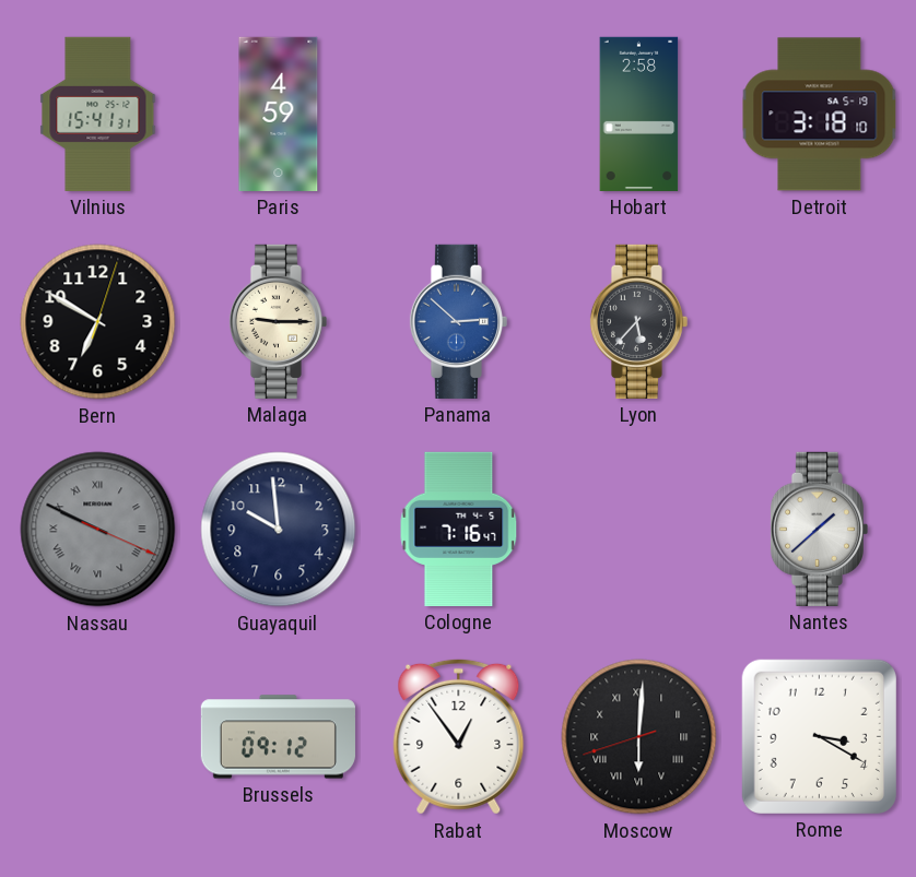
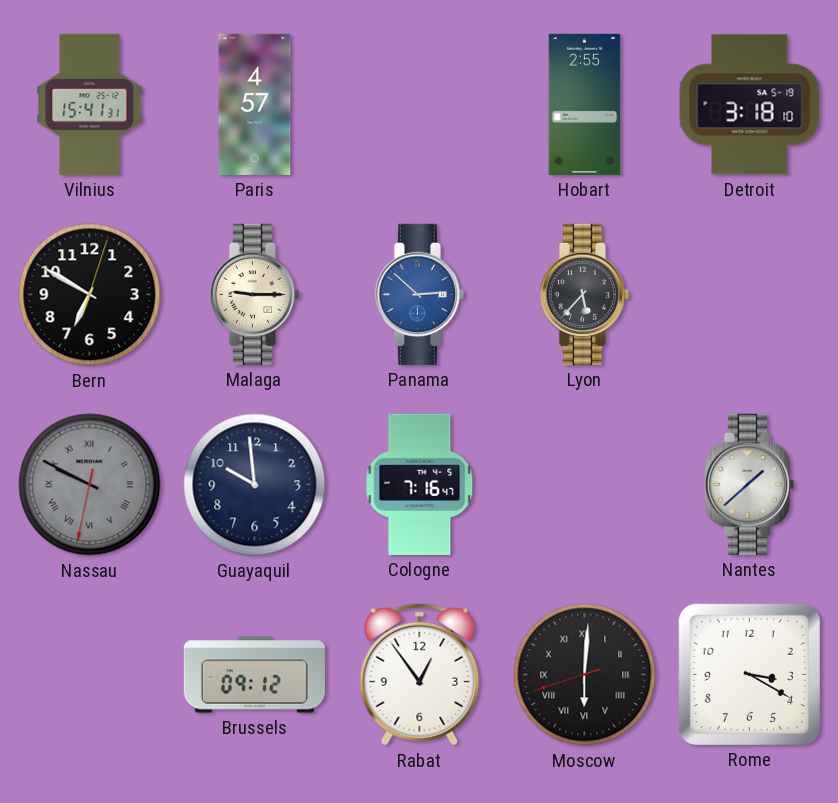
Paris: 4:59 -> 4:57 (255, 104)
Hobart: 2:58 -> 2:55 (585, 104)
Nassau: 9:49:19 -> 9:49:32 (90, 485)
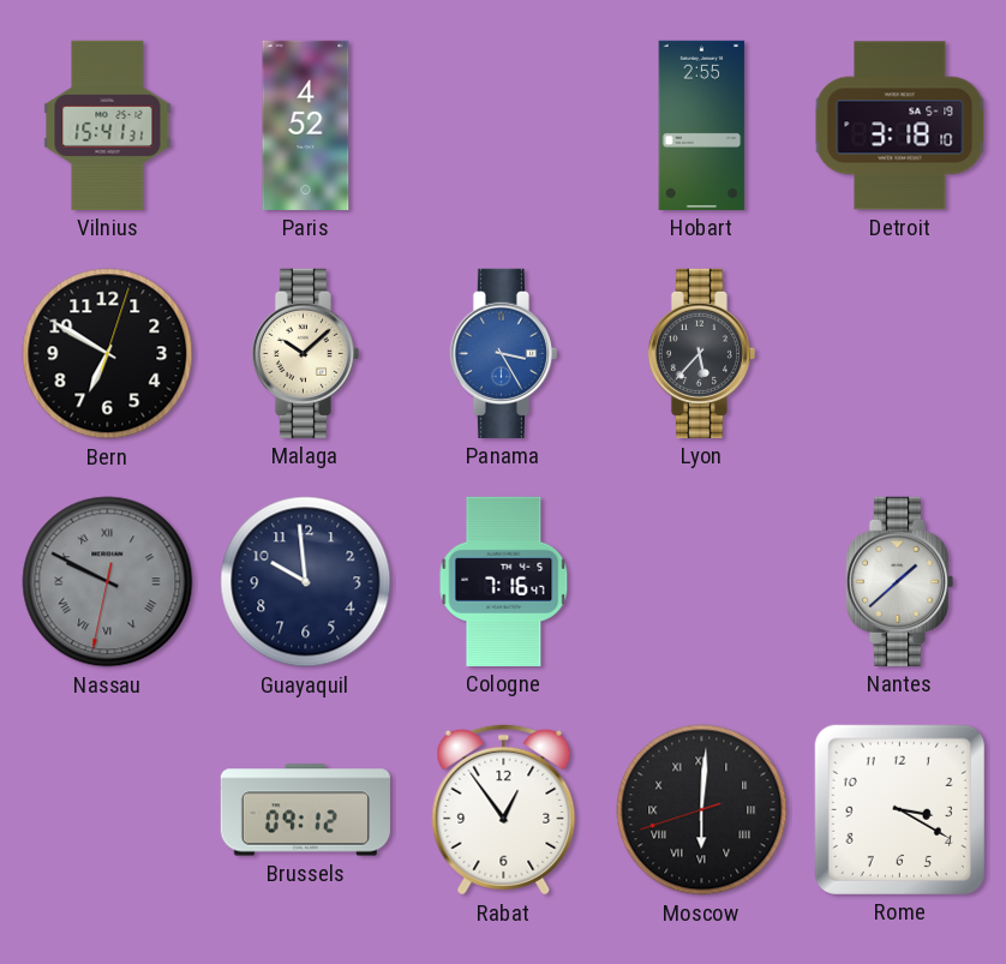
Paris: 4:57 -> 4:52 (306, 125)
Malaga: 9:15 -> 10:08 (305, 353)
Panama: 2:52 -> 3:25 (503, 353)
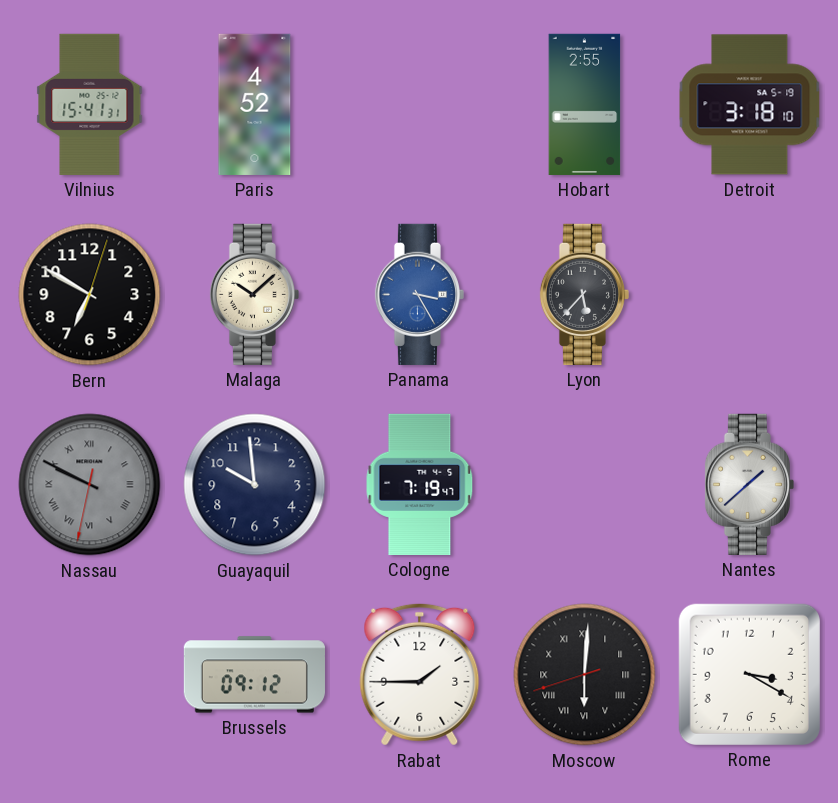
Cologne: 7:16 -> 7:19 (420, 484)
Rabat: 12:54 -> 1:45 (420, 674)
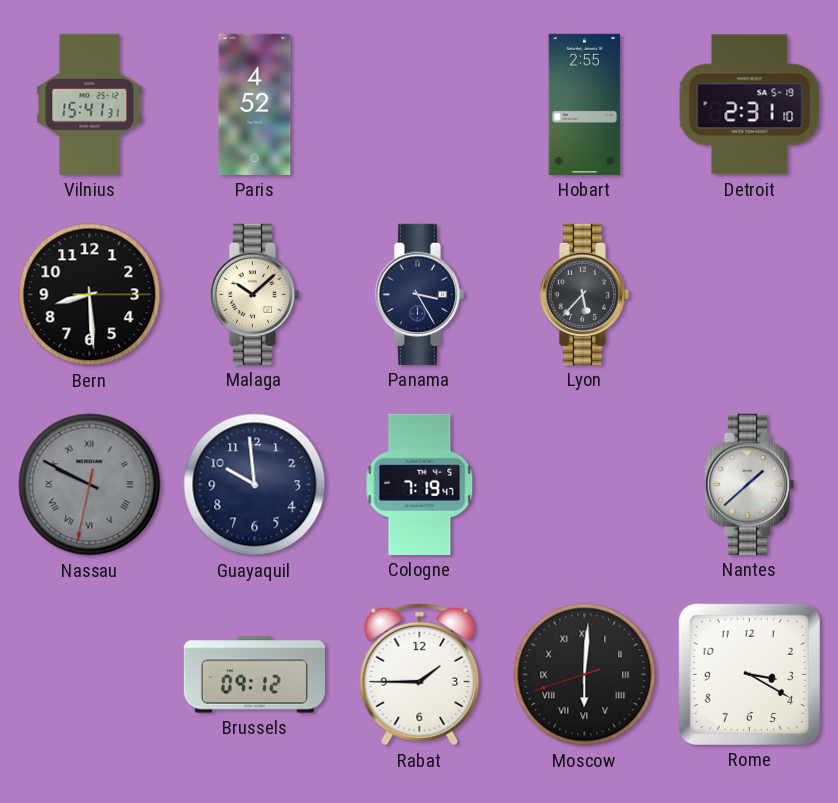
Detroit: 3:18 -> 2:31 (750, 105)
Bern: 6:50 -> 8:29 (90, 295)
Panama dial: blue -> navy (419, 294)
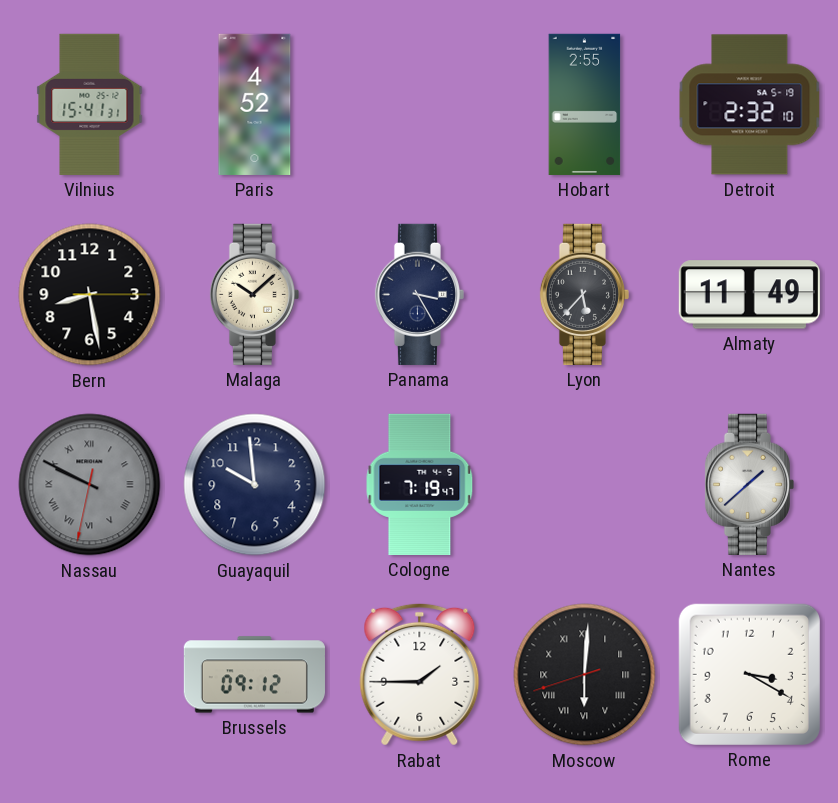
Detroit: 2:31 -> 2:32 (750, 105)
Bern: 8:29 -> 8:28 (90, 295)
Almaty: none -> 11:49 (749, 295)
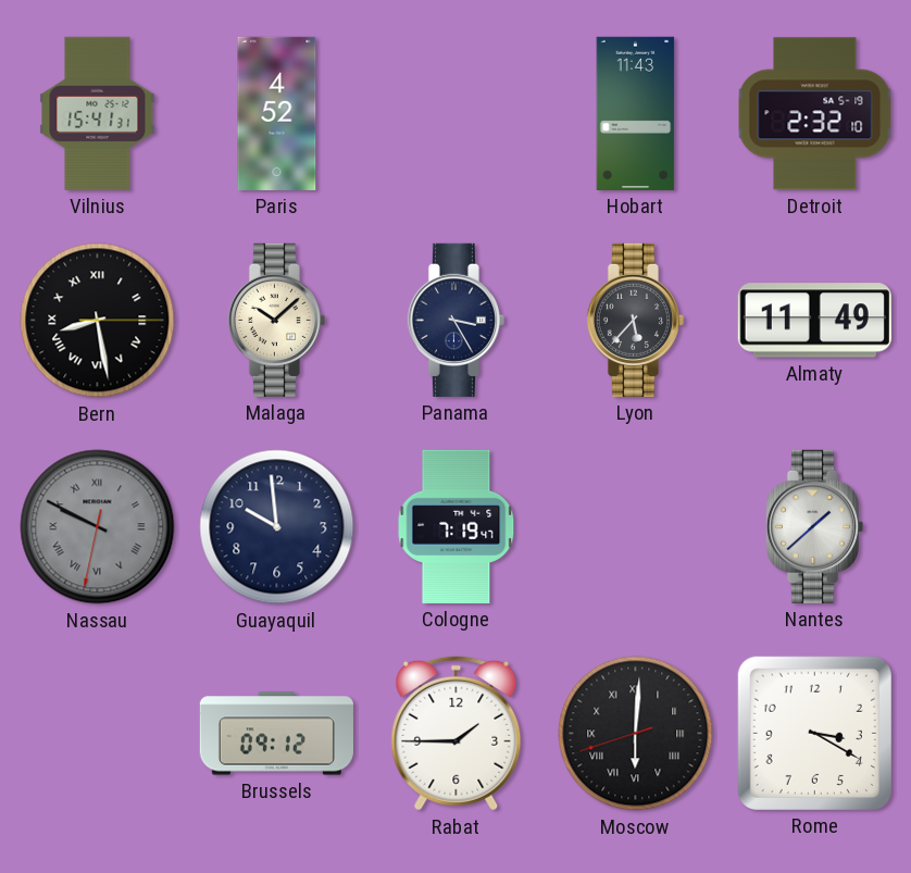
Hobart: 2:55 -> 11:43 (636, 113)
Bern numerals: Arabic -> Roman (98, 321)
